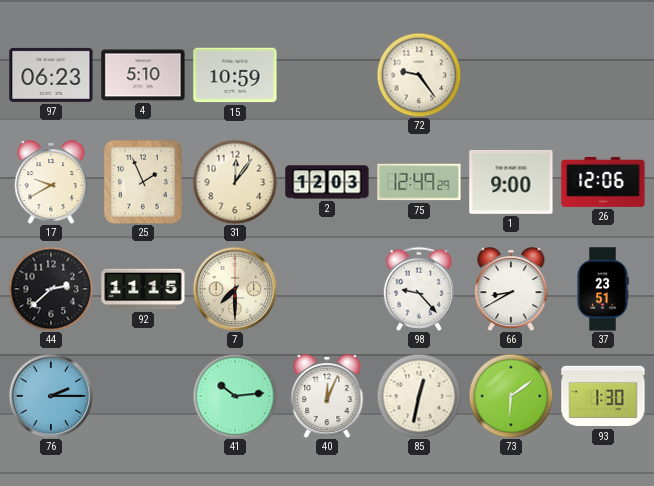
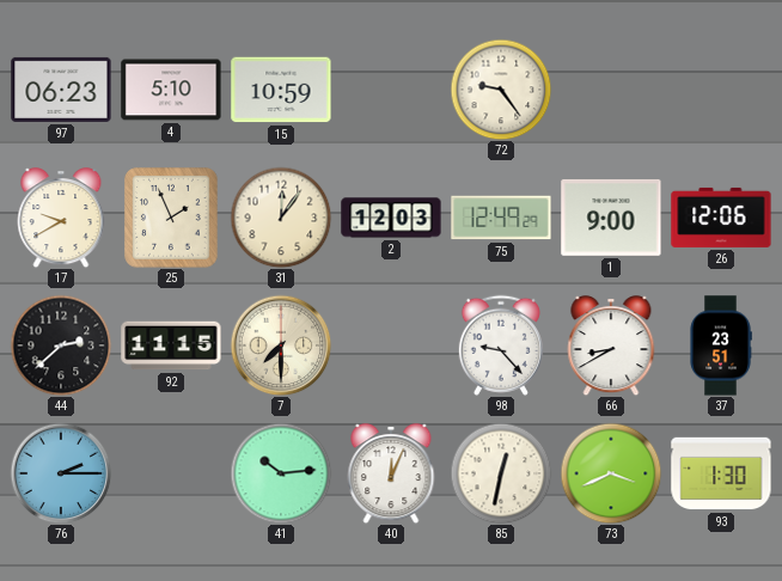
73: 6:09 -> 3:41 (611, 473)
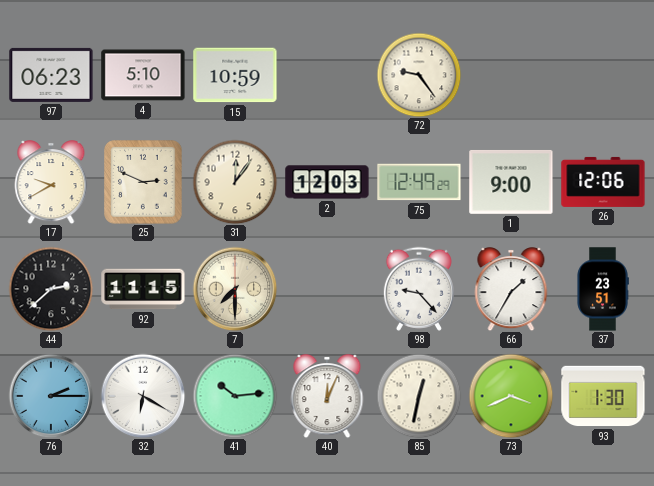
25: 1:56 -> 2:49 (143, 182)
66: 8:40 -> 1:35 (511, 289)
32: none -> 6:20 (143, 396)
